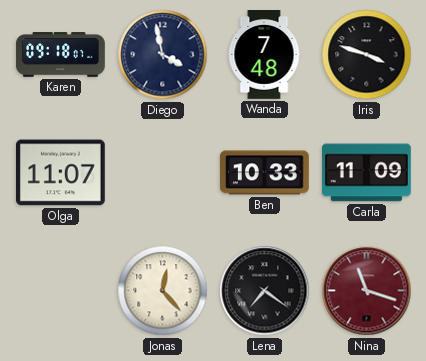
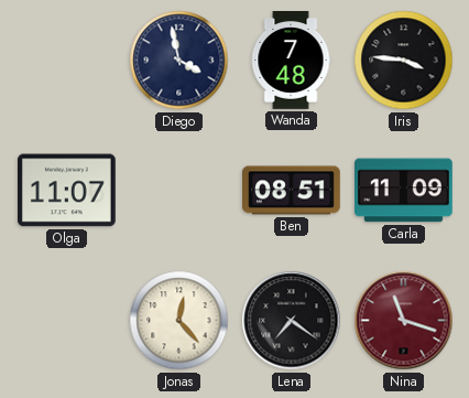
Karen: 09:18 -> none (61, 55)
Iris: 3:48 -> 3:46 (404, 61)
Ben: 10:33 -> 08:51 (292, 191)
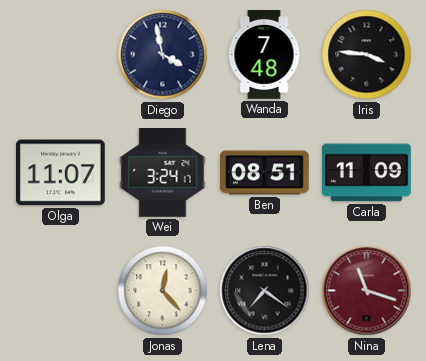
Wei: none -> 3:24 (163, 173)
